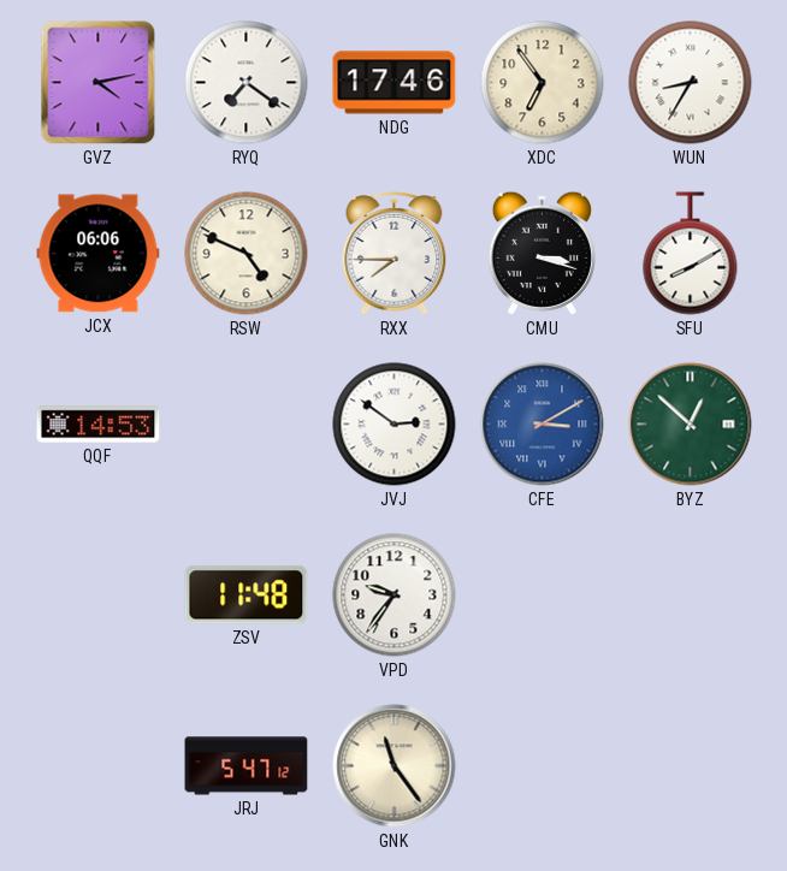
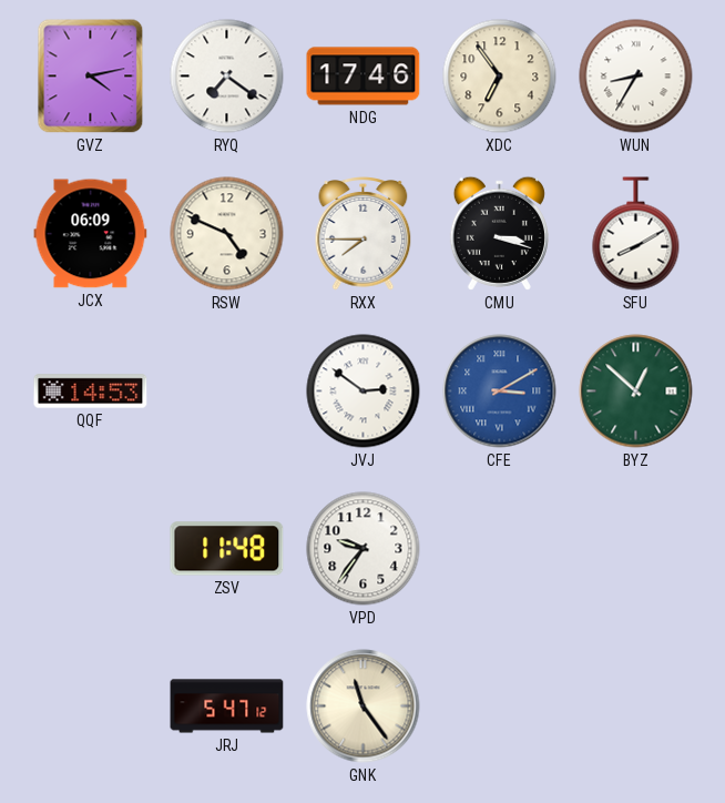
JCX: 06:06 -> 06:09 (91, 234)
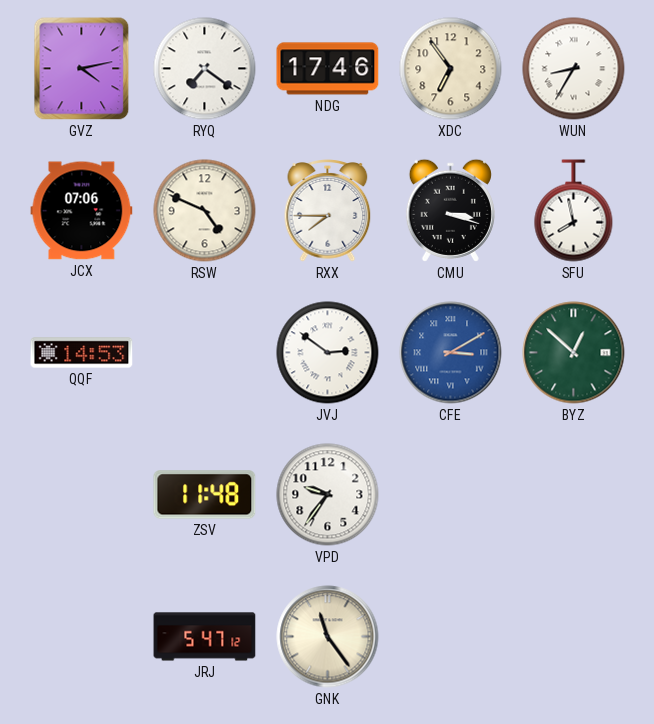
JCX: 06:09 -> 07:06 (82, 211)
SFU: 8:10 -> 7:58 (574, 211)
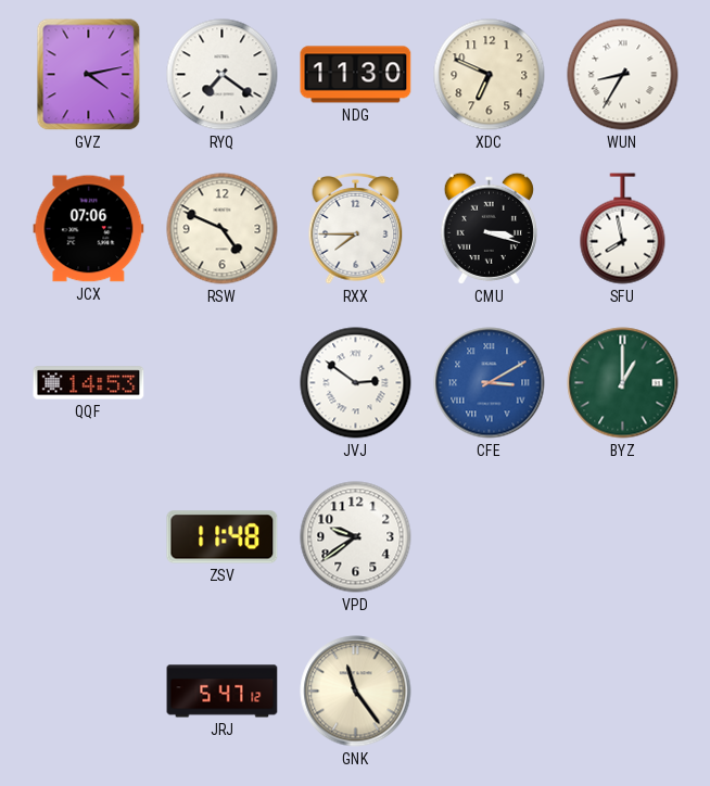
NDG: 17:46 -> 11:30 (356, 75)
XDC: 6:54 -> 6:49 (490, 75)
BYZ: 12:52 -> 1:00 (623, 383)
VPD: 9:36 -> 9:39 (356, 537)
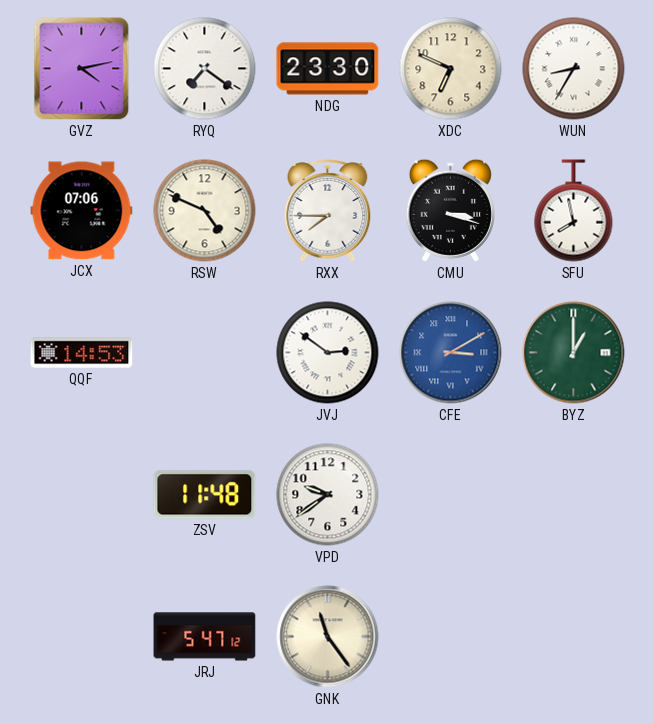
NDG: 11:30 -> 23:30 (328, 69)
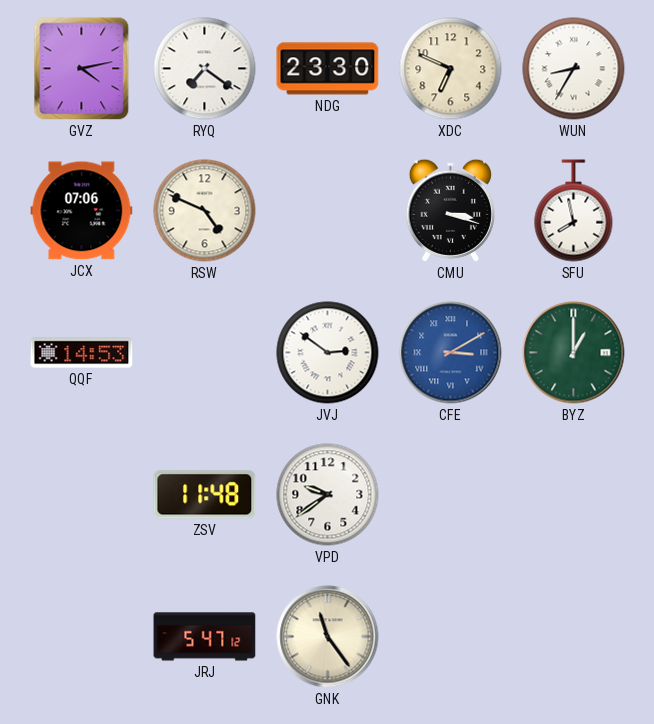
RXX: 7:45 -> none (328, 211)
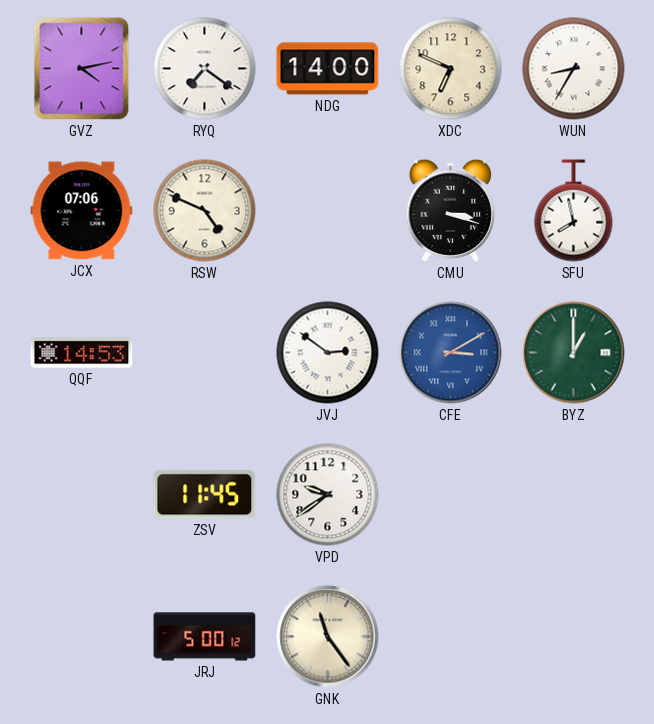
NDG: 23:30 -> 14:00 (328, 69)
ZSV: 11:48 -> 11:45 (205, 495)
JRJ: 5:47 -> 5:00 (205, 637)
